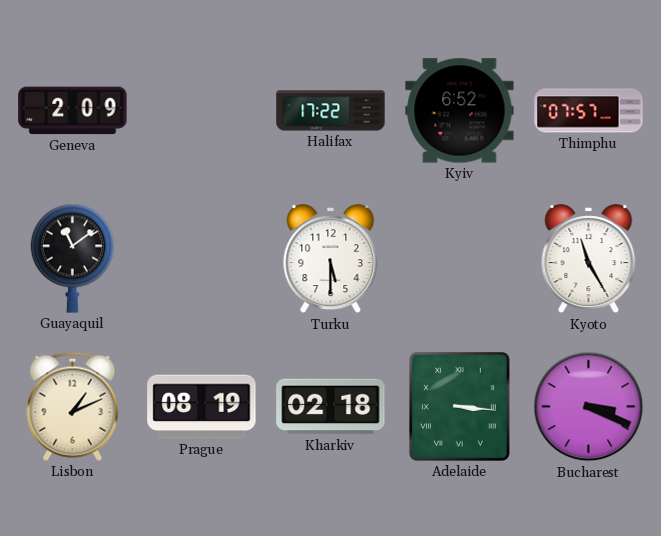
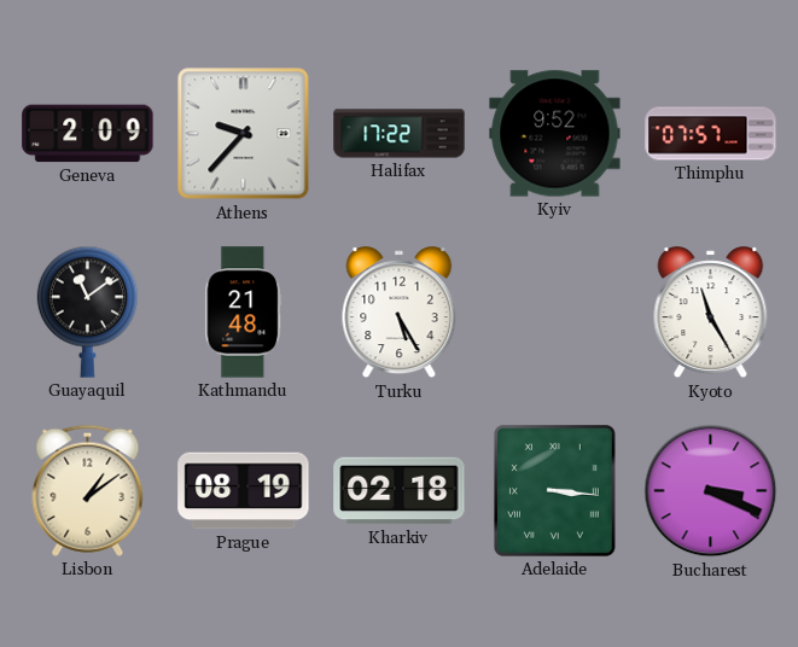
Athens: none -> 9:37 (244, 134)
Kyiv: 6:52 -> 9:52 (555, 134)
Kathmandu: none -> 21:48 (244, 313)
Turku: 5:30 -> 5:25 (400, 313)
Lisbon: 1:11 -> 1:09 (88, 490)
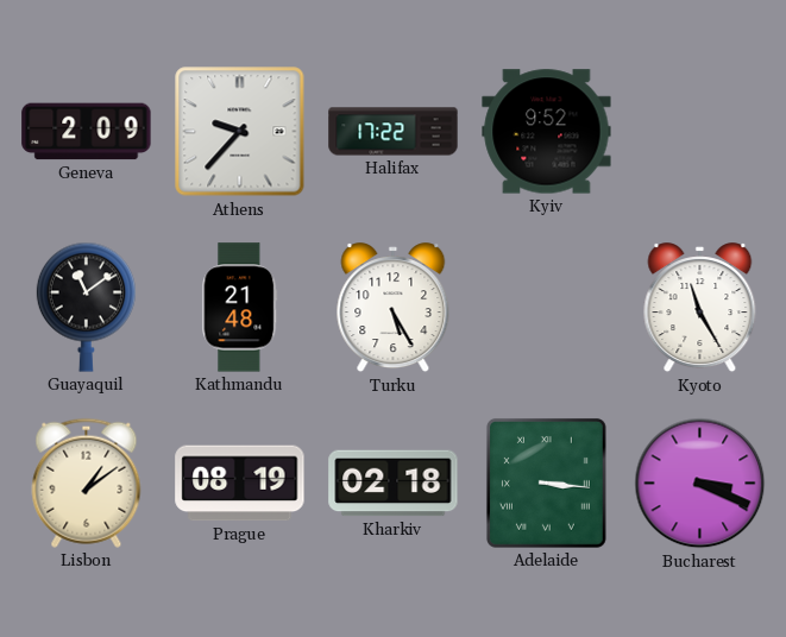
Thimphu: 07:57 -> none (711, 134)
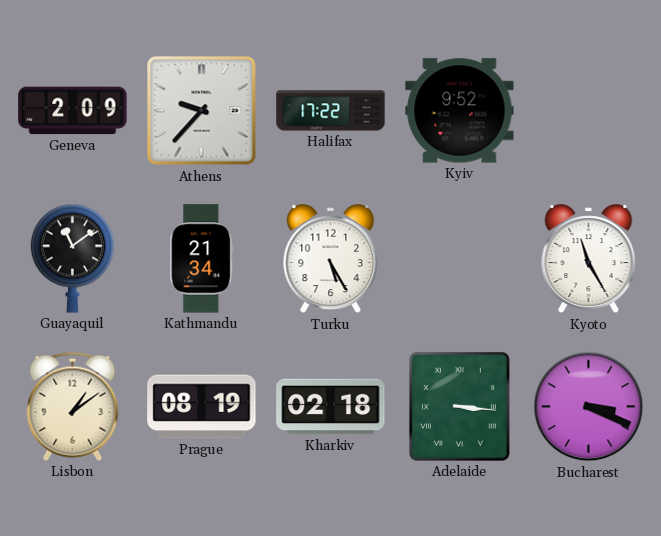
Kathmandu: 21:48 -> 21:34 (202, 259)
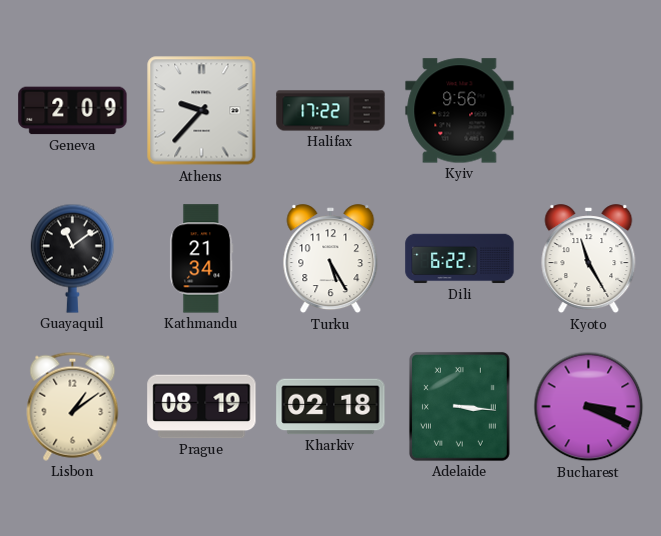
Kyiv: 9:52 -> 9:56 (460, 111)
Dili: none -> 6:22 (460, 259)
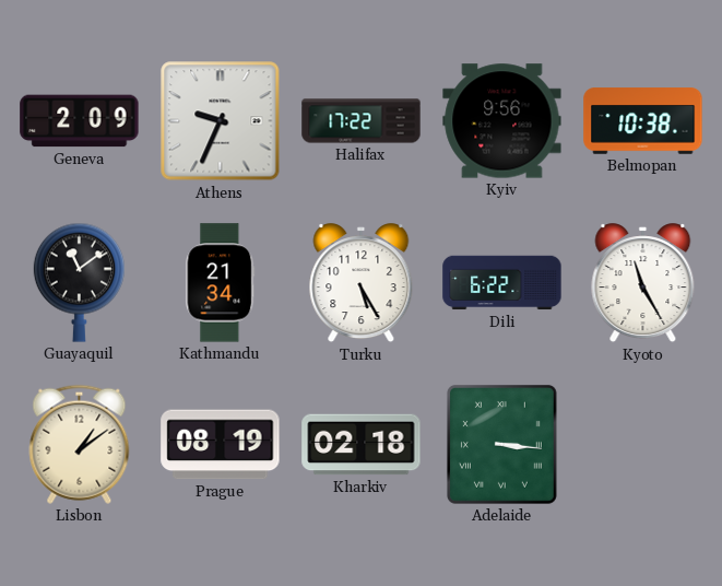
Athens: 9:37 -> 9:34 (221, 121)
Belmopan: none -> 10:38 (643, 121)
Bucharest: 3:19 -> none (589, 407)
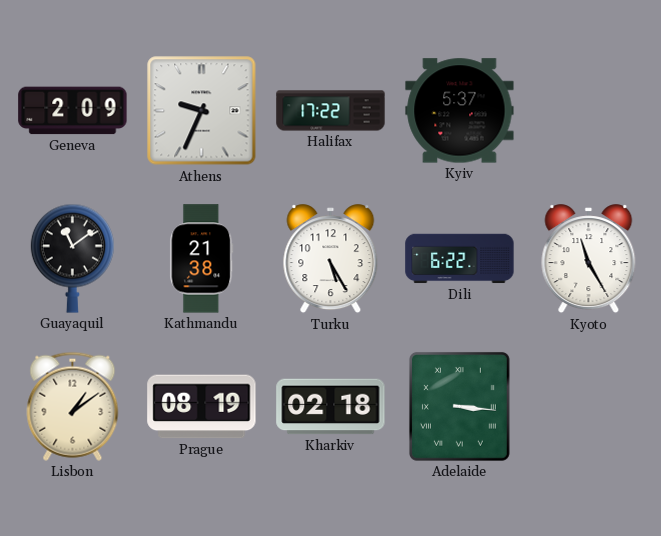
Kyiv: 9:56 -> 5:37 (460, 111)
Belmopan: 10:38 -> none (643, 121)
Kathmandu: 21:34 -> 21:38 (202, 259)
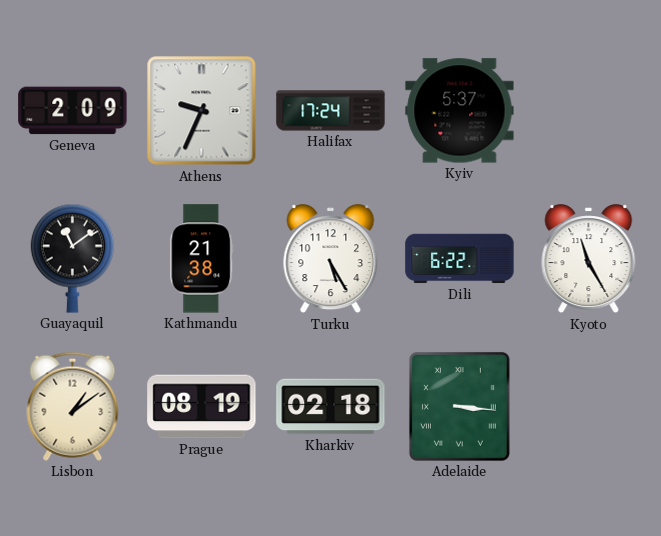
Halifax: 17:22 -> 17:24 (331, 111)
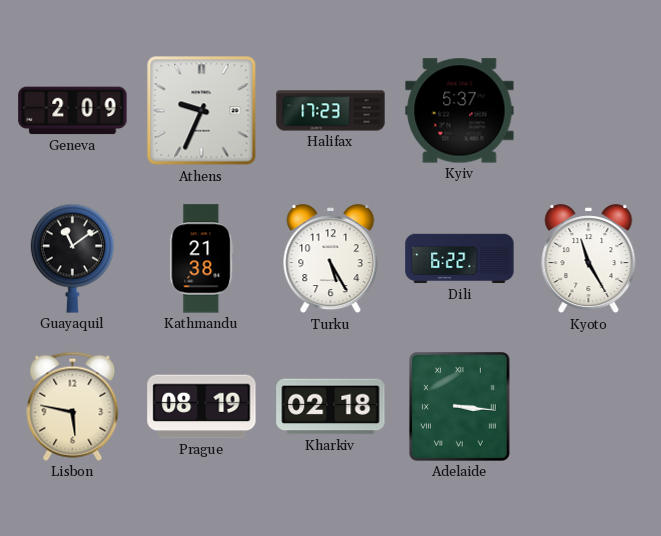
Halifax: 17:24 -> 17:23 (331, 111)
Lisbon: 1:09 -> 5:47 (73, 406)
